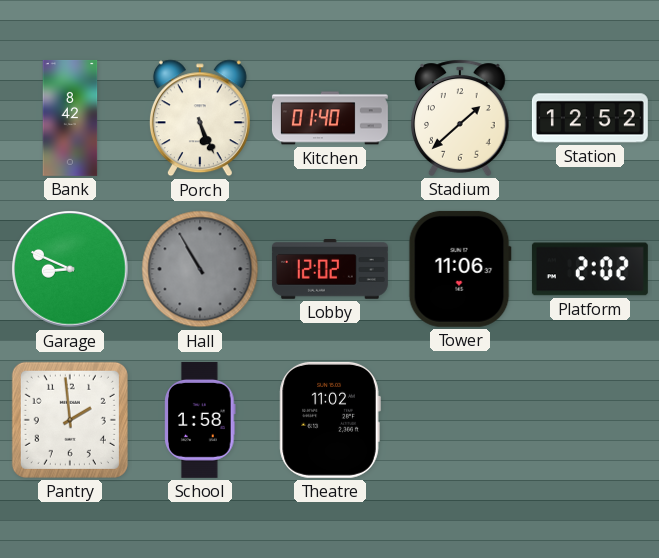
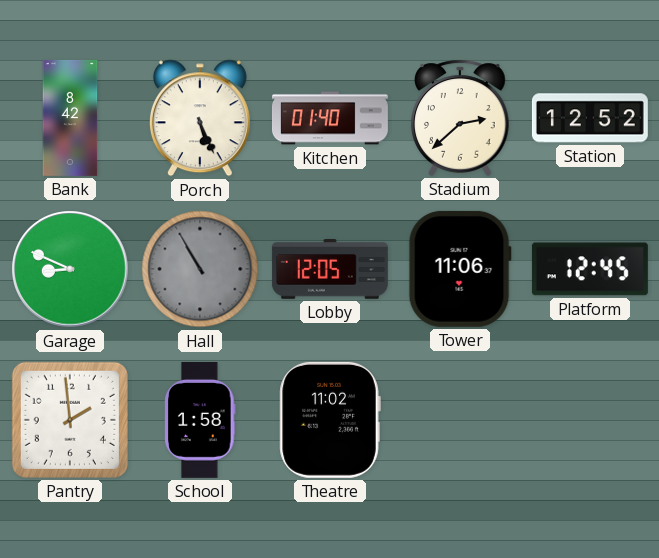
Stadium: 1:38 -> 2:38 (461, 118)
Lobby: 12:02 -> 12:05 (330, 270)
Platform: 2:02 -> 12:45 (590, 269)
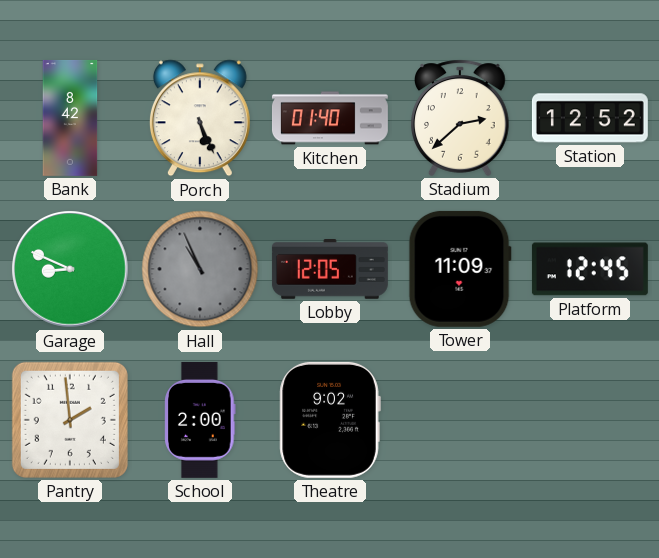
Hall: 10:55 -> 10:56 (200, 269)
Tower: 11:06 -> 11:09 (460, 269)
School: 1:58 -> 2:00 (200, 420)
Theatre: 11:02 -> 9:02 (330, 420)
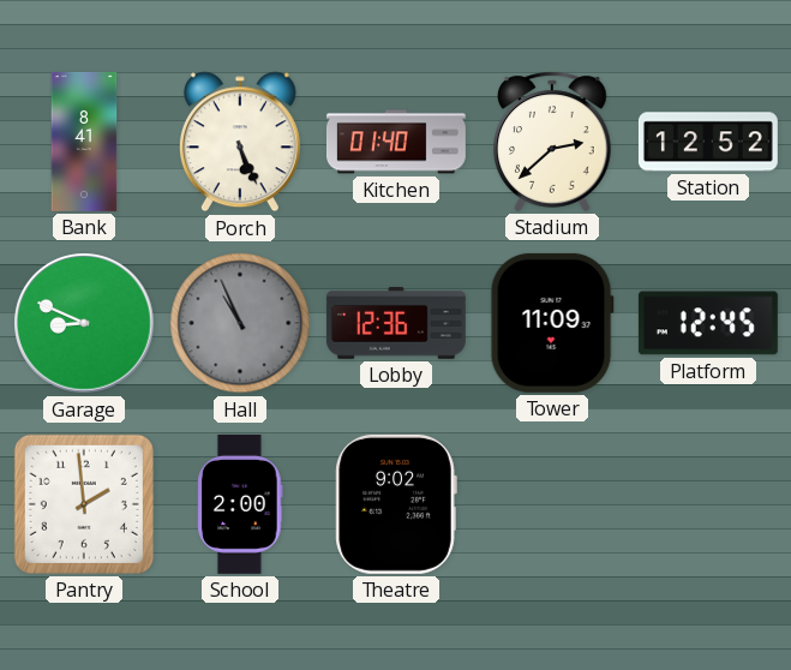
Bank: 8:42 -> 8:41 (84, 142)
Lobby: 12:05 -> 12:36 (396, 324)
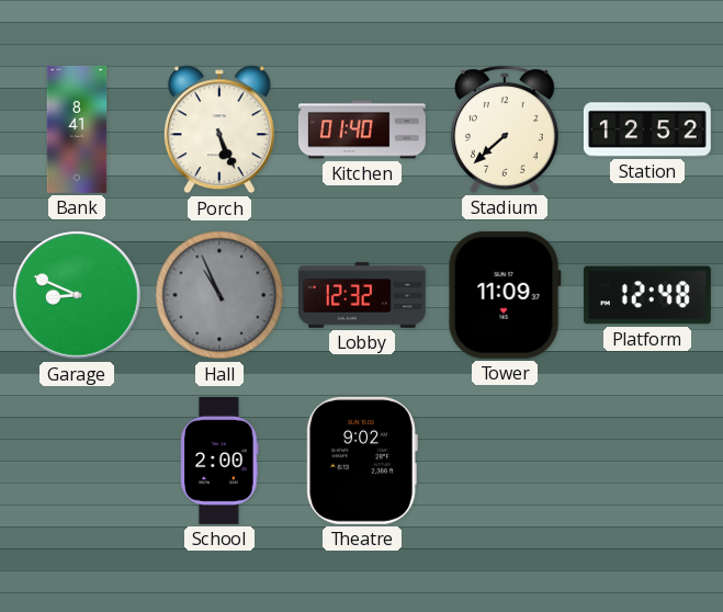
Stadium: 2:38 -> 7:38 (506, 129)
Lobby: 12:36 -> 12:32 (362, 296)
Platform: 12:45 -> 12:48 (647, 295)
Pantry: 1:59 -> none (84, 504)
